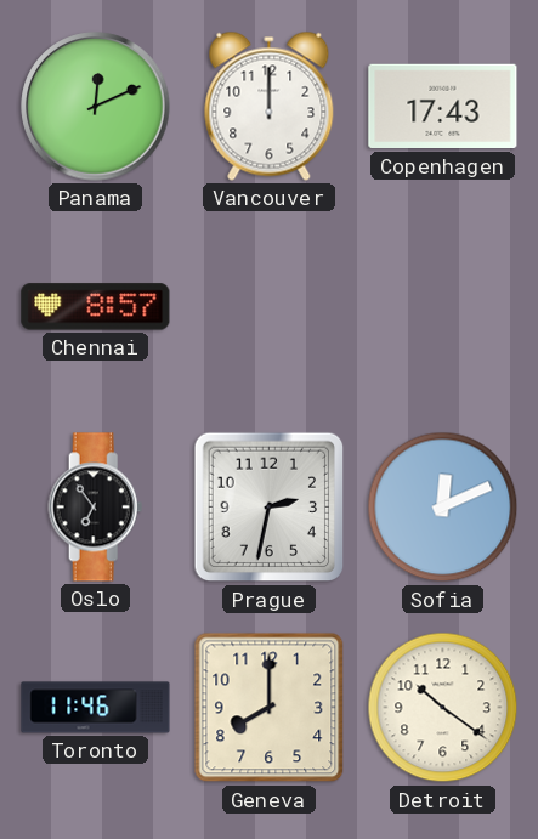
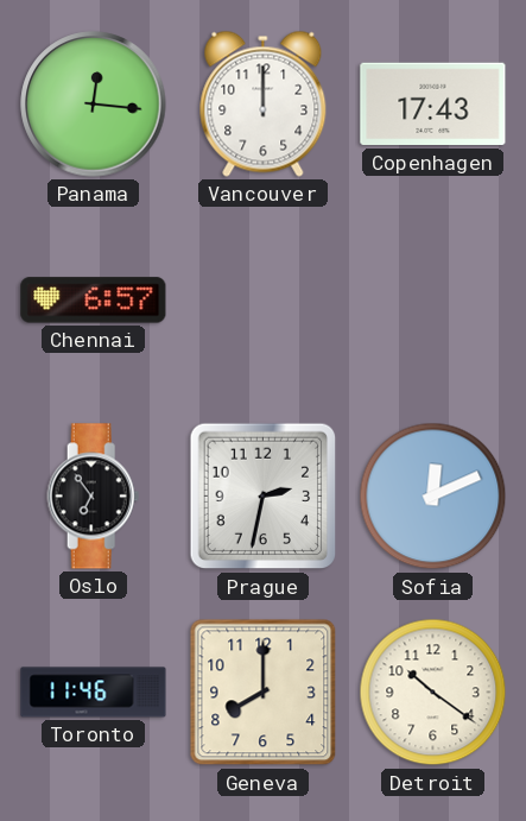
Panama: 12:11 -> 12:16 (94, 105)
Chennai: 8:57 -> 6:57 (94, 301)
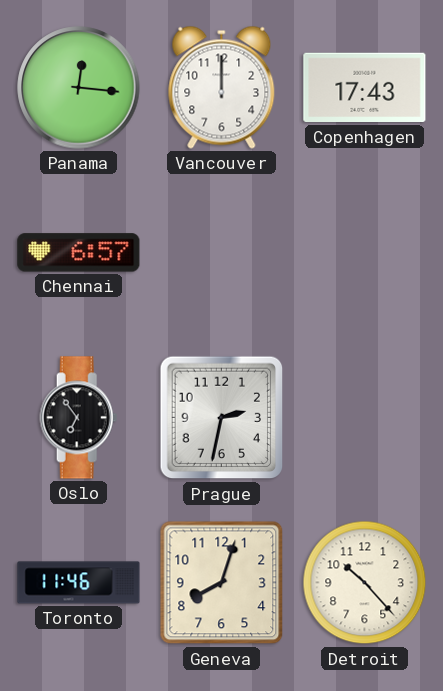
Sofia: 12:11 -> none (433, 497)
Geneva: 8:00 -> 8:03 (222, 583)
Detroit: 10:21 -> 10:23 (365, 583)
